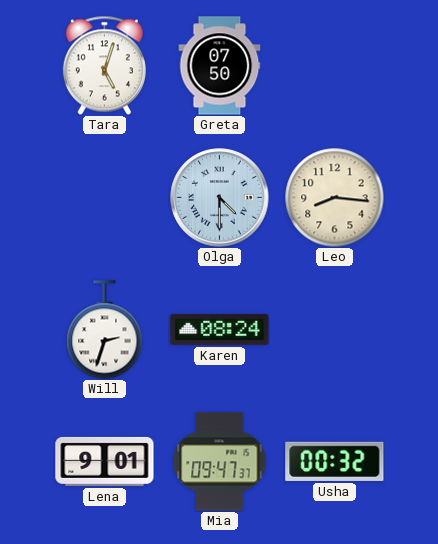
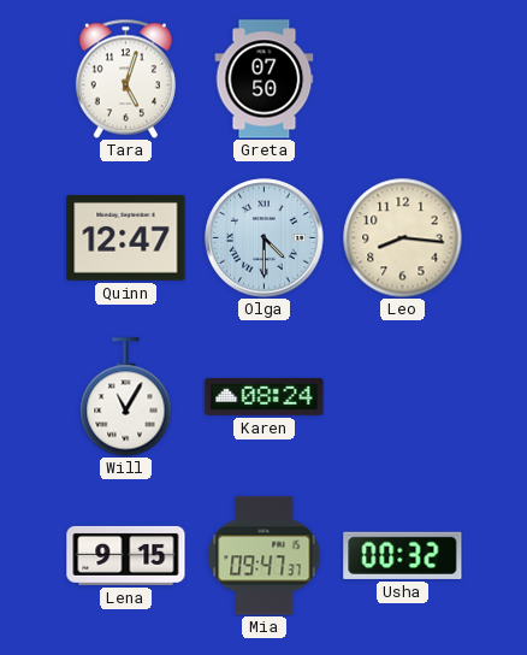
Quinn: none -> 12:47 (126, 237)
Will: 2:33 -> 11:05 (126, 397)
Lena: 9:01 -> 9:15 (126, 555)
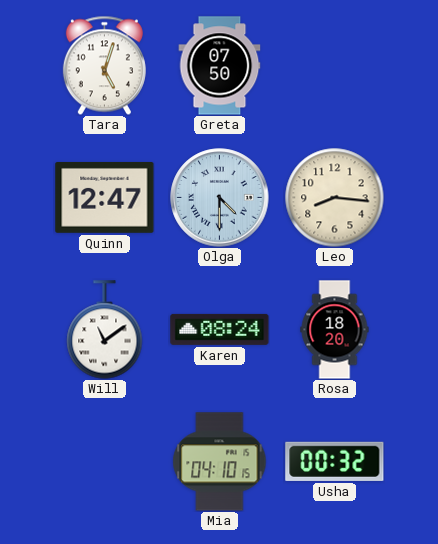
Will: 11:05 -> 11:09 (105, 330)
Rosa: none -> 18:20 (335, 330)
Lena: 9:15 -> none (126, 555)
Mia: 09:47 -> 04:10 (220, 462)
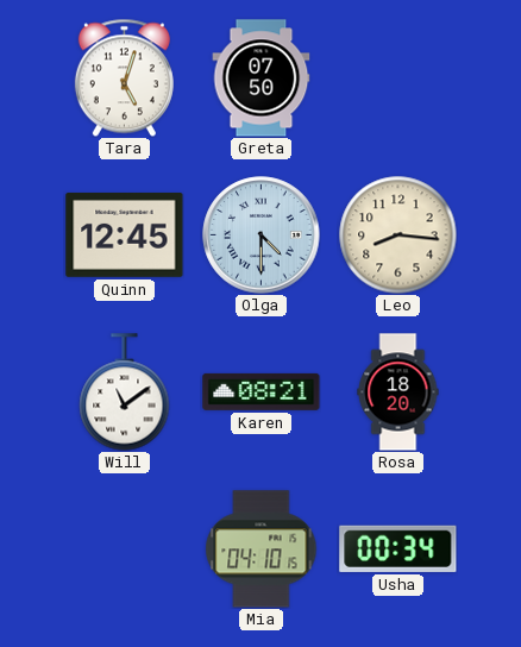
Quinn: 12:47 -> 12:45 (125, 234)
Karen: 08:24 -> 08:21 (262, 391)
Usha: 00:32 -> 00:34 (398, 548)
